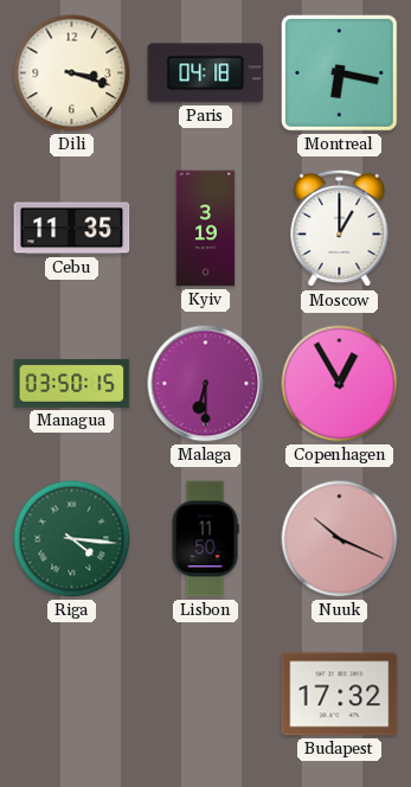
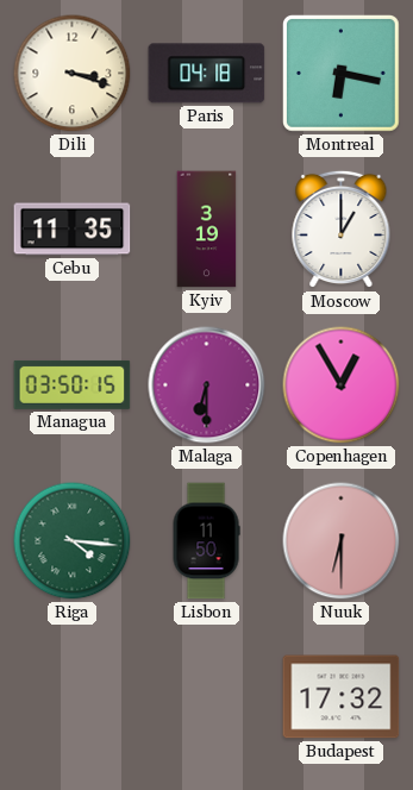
Nuuk: 10:19 -> 6:30 (342, 541)
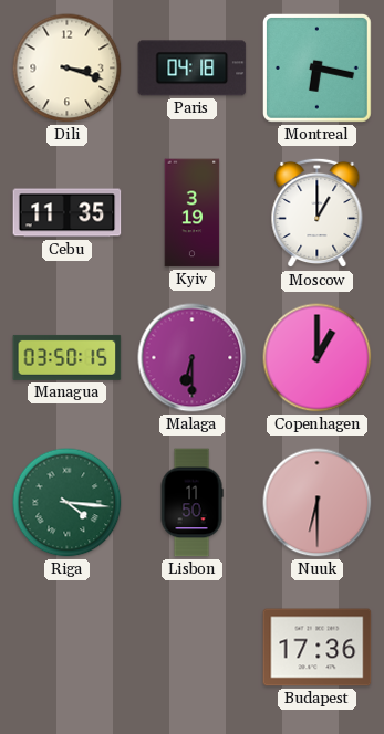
Copenhagen: 12:55 -> 1:00 (318, 358)
Budapest: 17:32 -> 17:36 (318, 648)
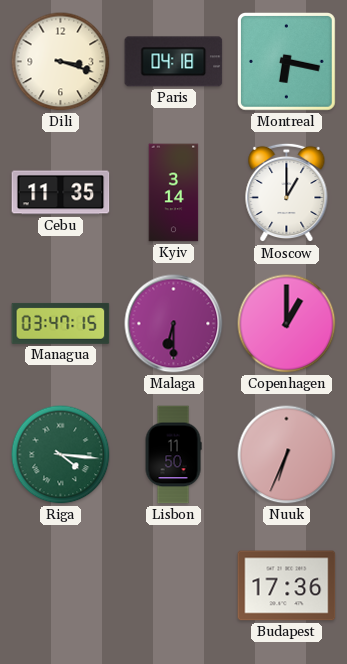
Kyiv: 3:19 -> 3:14 (174, 193)
Managua: 03:50 -> 03:47 (61, 323)
Nuuk: 6:30 -> 6:34 (287, 455)
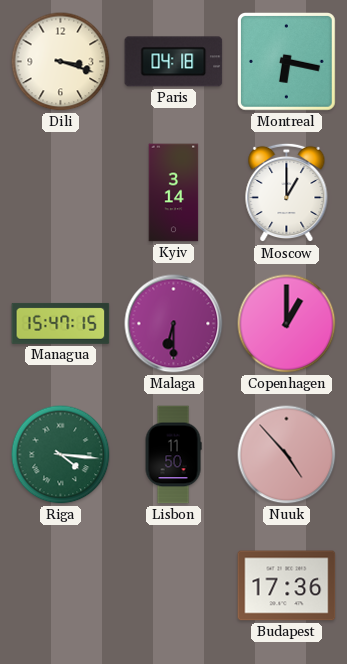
Cebu: 11:35 -> none (61, 193)
Managua: 03:47 -> 15:47 (61, 323)
Nuuk: 6:34 -> 4:53 (287, 455)
